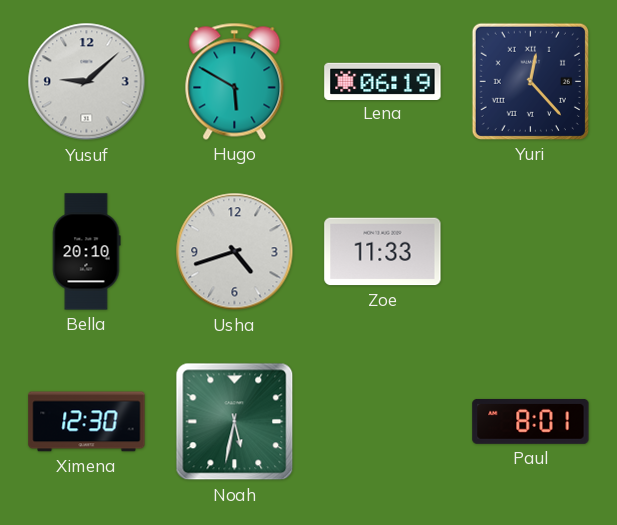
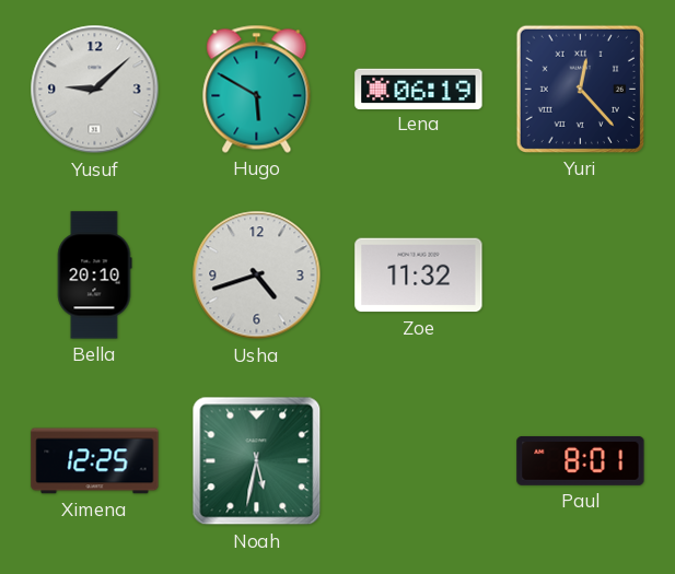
Zoe: 11:33 -> 11:32 (419, 276)
Ximena: 12:30 -> 12:25 (95, 461)
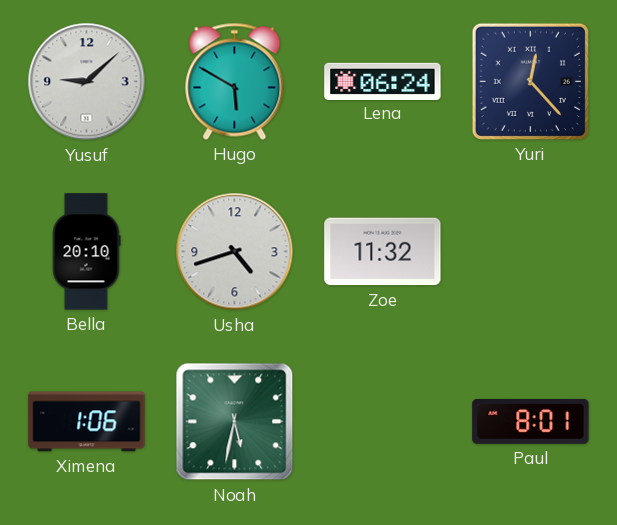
Lena: 06:19 -> 06:24 (383, 81)
Ximena: 12:25 -> 1:06 (87, 422)
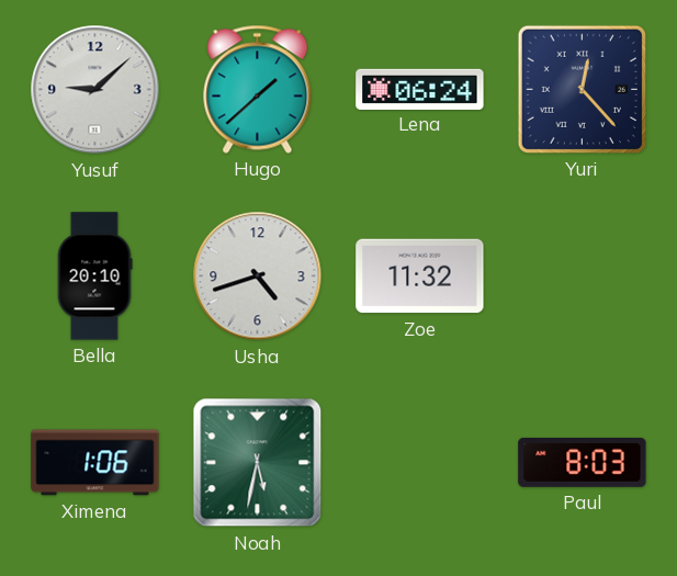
Hugo: 5:50 -> 1:38 (258, 89)
Paul: 8:01 -> 8:03 (583, 462)
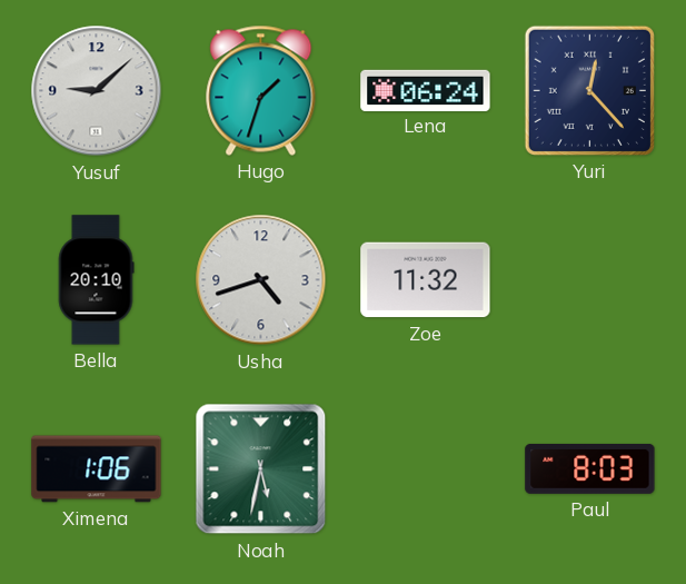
Hugo: 1:38 -> 1:33 (261, 90)
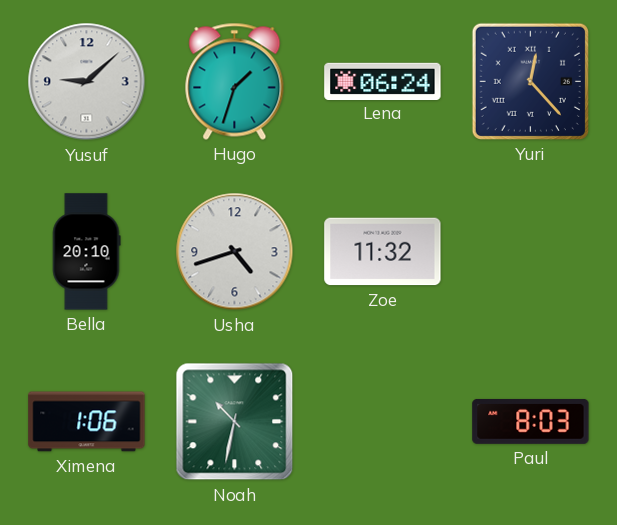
Noah: 5:32 -> 10:32 (235, 422)
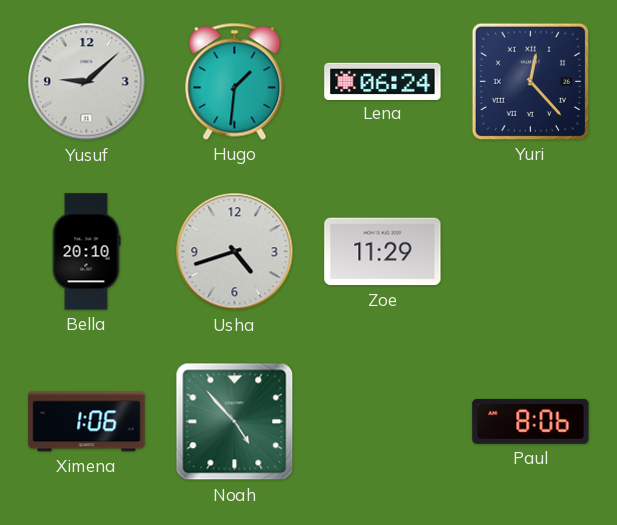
Hugo: 1:33 -> 1:31 (235, 81)
Zoe: 11:32 -> 11:29 (383, 252)
Noah: 10:32 -> 4:53 (235, 422)
Paul: 8:03 -> 8:06 (531, 421)
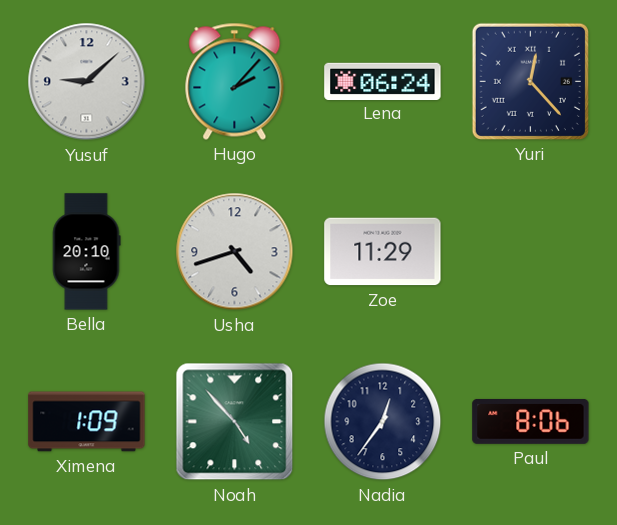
Hugo: 1:31 -> 2:07 (235, 81)
Ximena: 1:06 -> 1:09 (87, 422)
Nadia: none -> 12:36 (383, 422)
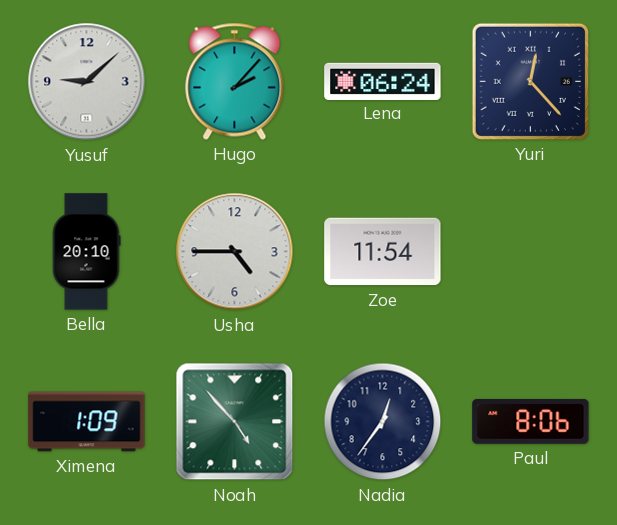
Usha: 4:42 -> 4:45 (235, 252)
Zoe: 11:29 -> 11:54 (383, 252)
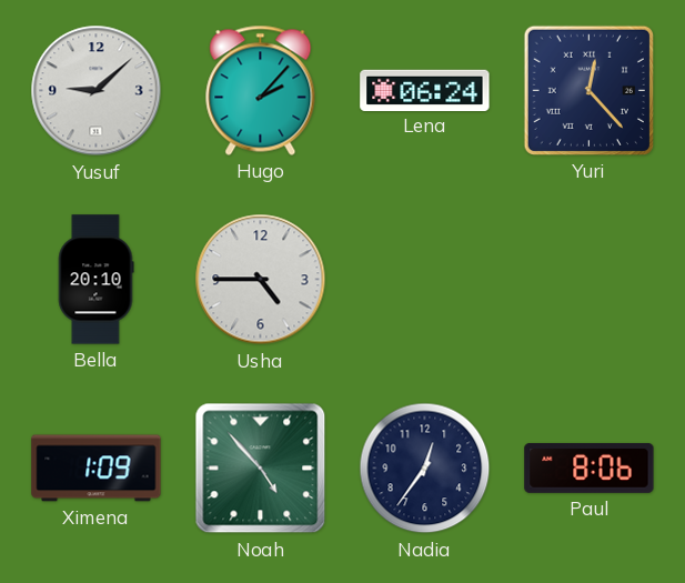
Zoe: 11:54 -> none (383, 252)
